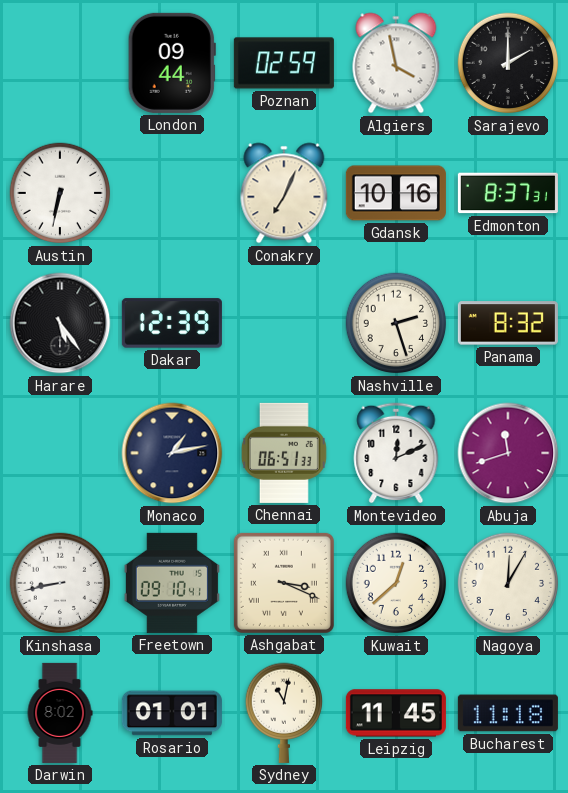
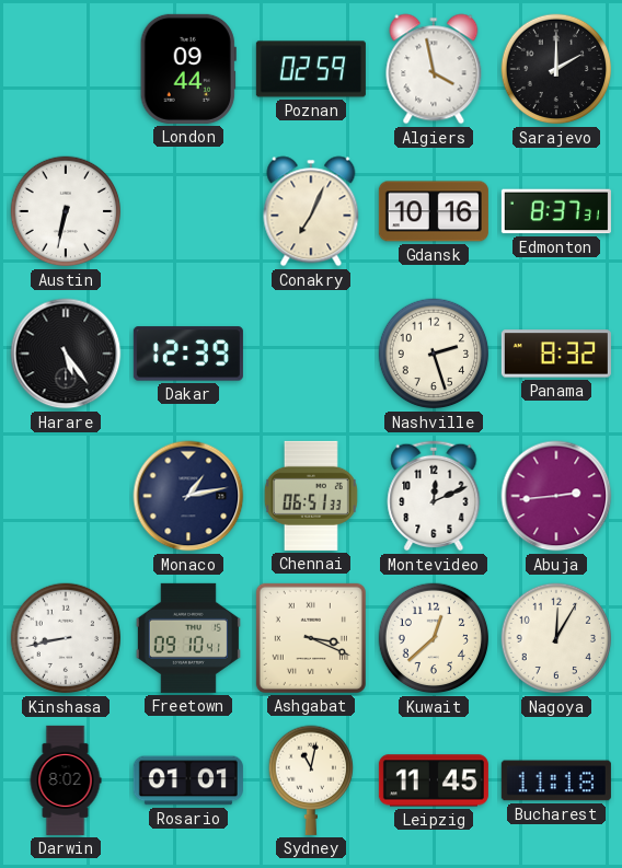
Abuja: 11:42 -> 2:44 (556, 496)
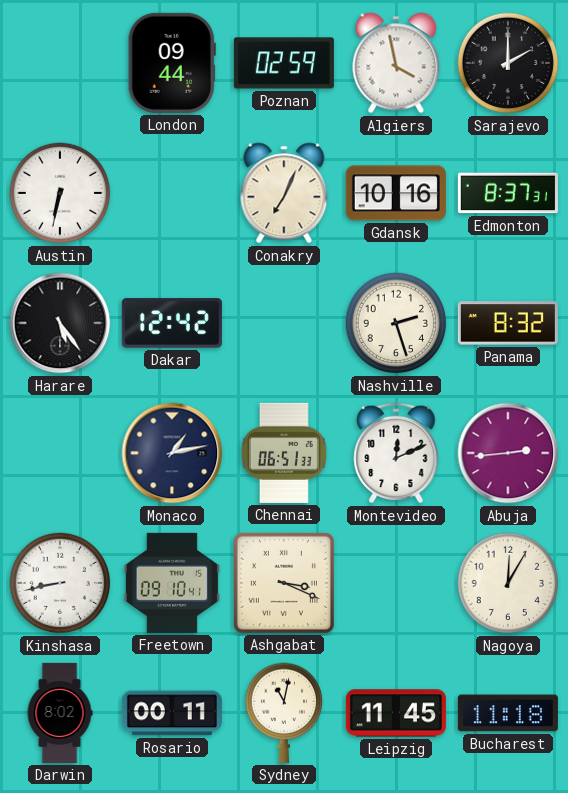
Dakar: 12:39 -> 12:42 (172, 323)
Kuwait: 12:38 -> none (434, 638)
Rosario: 01:01 -> 00:11 (172, 713)
